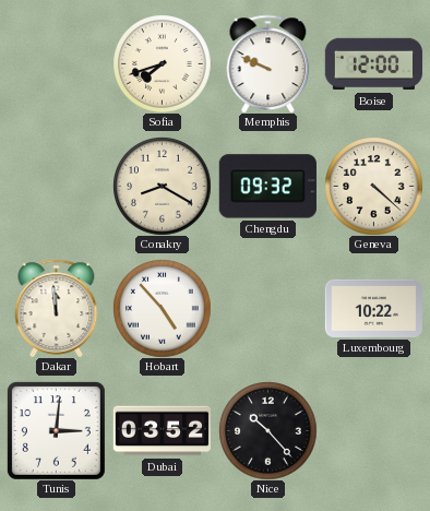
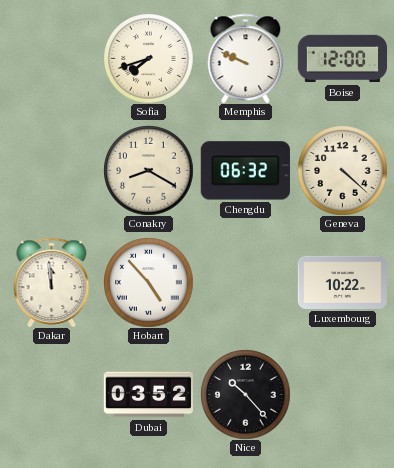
Chengdu: 09:32 -> 06:32 (245, 171)
Tunis: 3:01 -> none (56, 430)
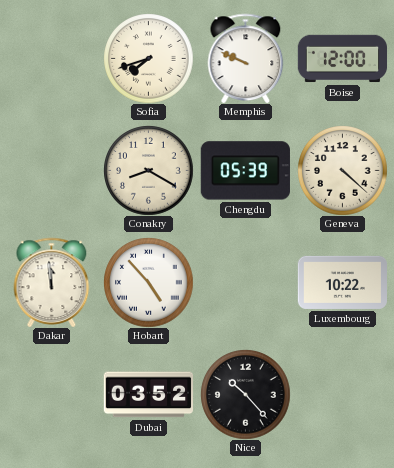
Chengdu: 06:32 -> 05:39 (245, 171)
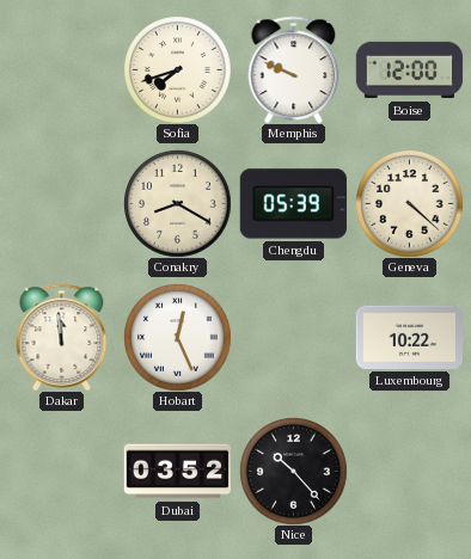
Hobart: 4:53 -> 12:26 (177, 337)
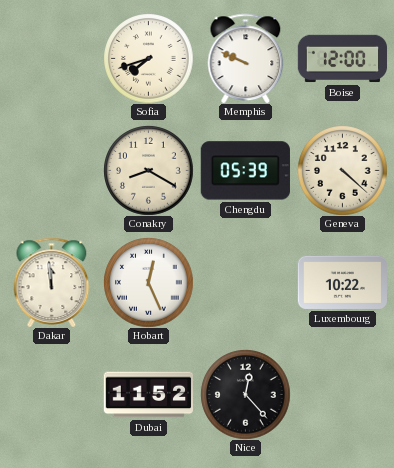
Dubai: 03:52 -> 11:52 (148, 395)
Nice: 10:23 -> 12:23 (245, 394)
